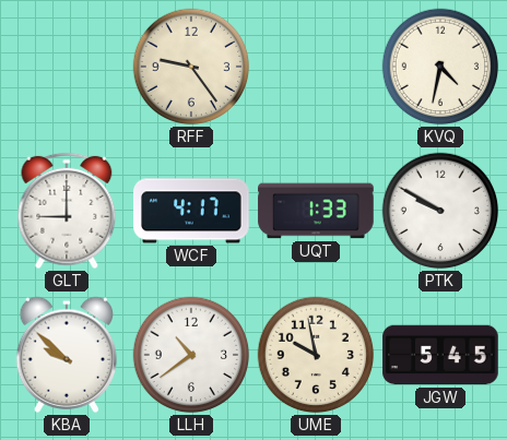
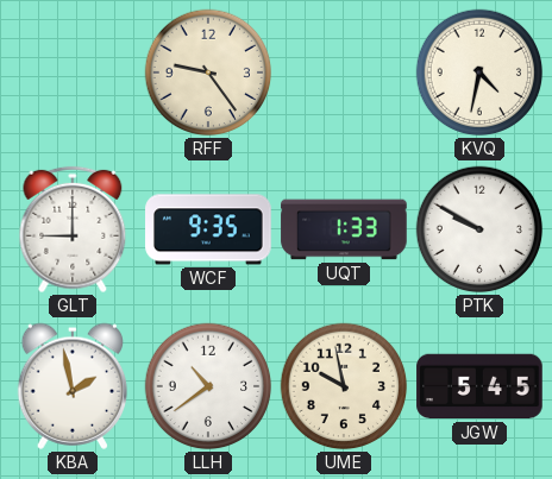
WCF: 4:17 -> 9:35 (208, 229)
KBA: 9:52 -> 1:58 (71, 386)
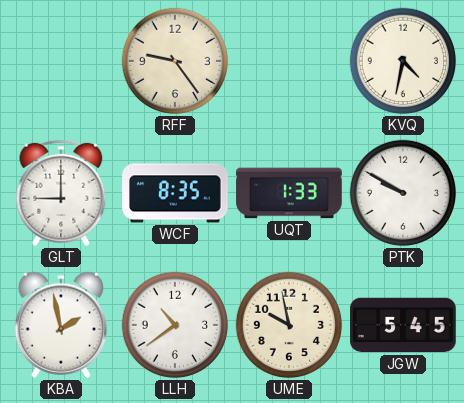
WCF: 9:35 -> 8:35 (175, 193)
